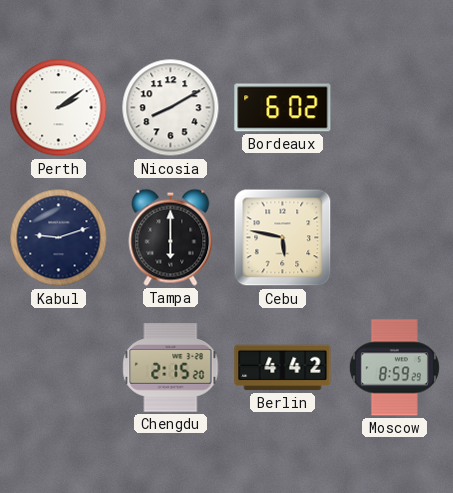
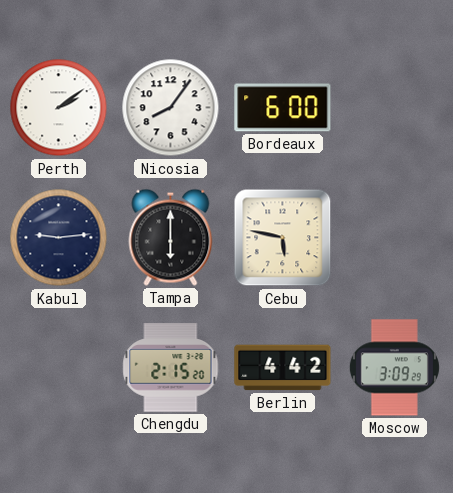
Nicosia: 8:10 -> 8:06 (171, 108)
Bordeaux: 6:02 -> 6:00 (283, 108)
Kabul: 9:12 -> 9:14 (59, 238)
Moscow: 8:59 -> 3:09 (394, 368)
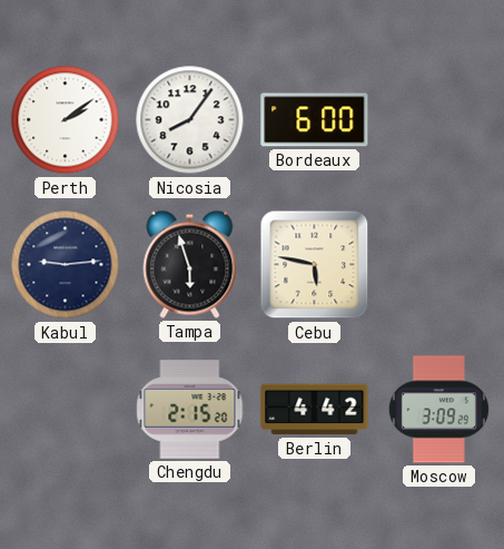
Tampa: 6:00 -> 5:57 (190, 264)
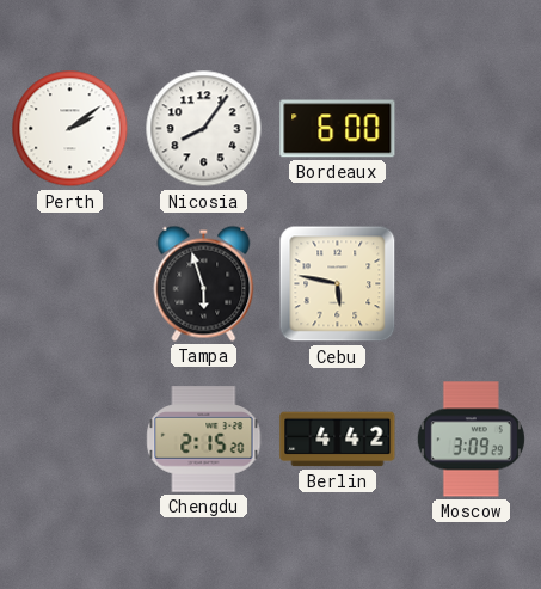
Kabul: 9:14 -> none (66, 265)
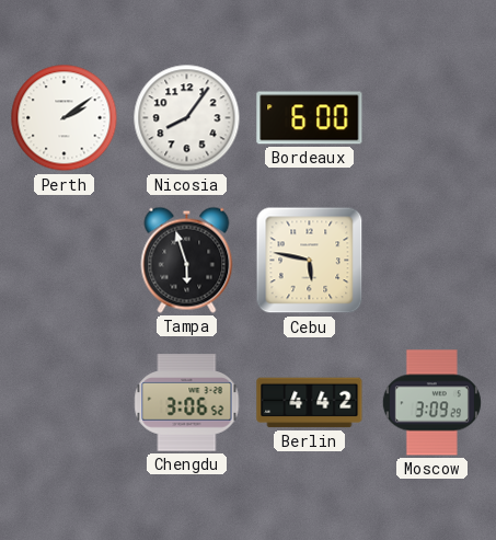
Chengdu: 2:15 -> 3:06 (187, 403)
